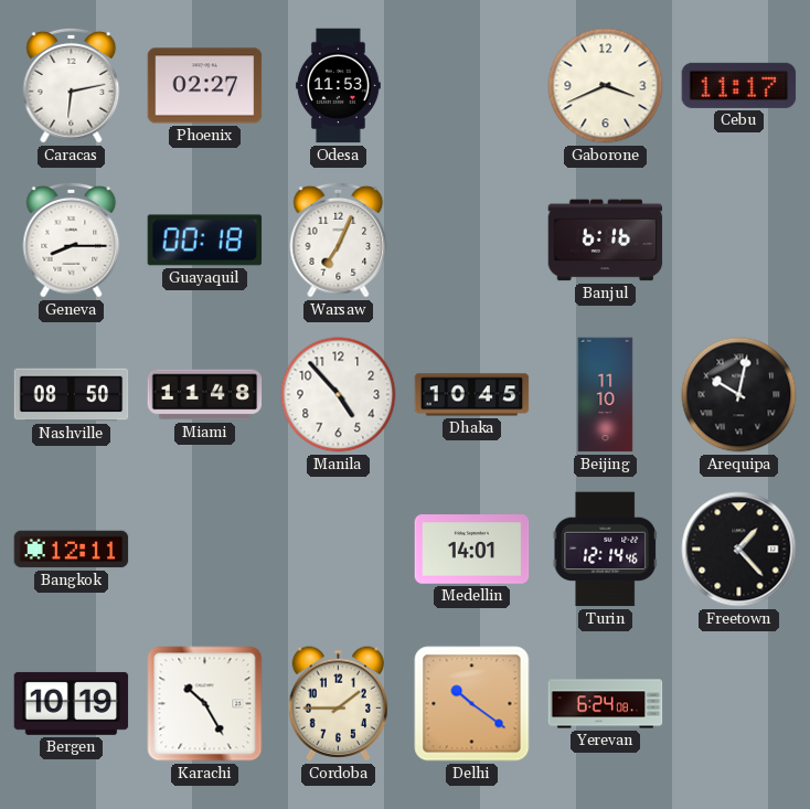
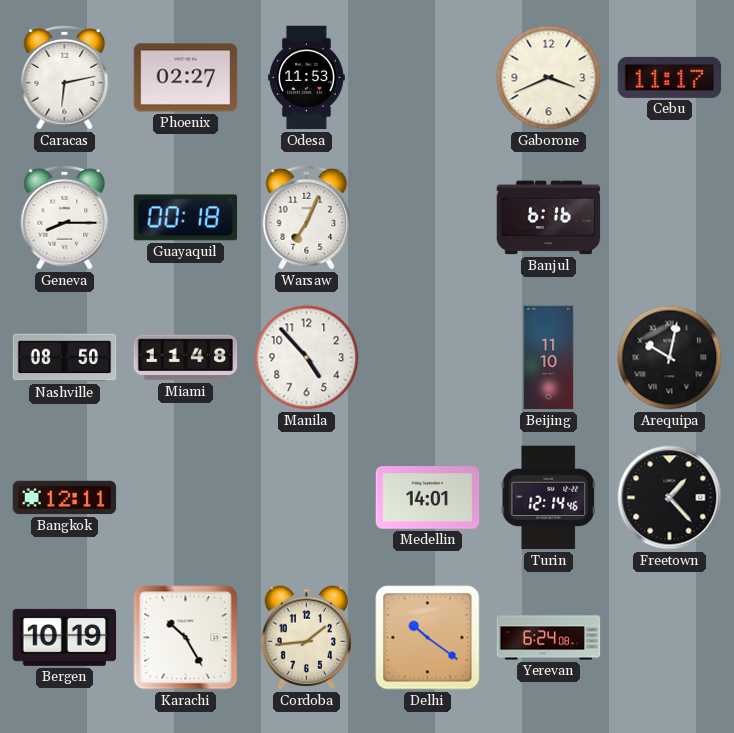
Dhaka: 10:45 -> none (472, 395)
Cordoba: 1:45 -> 1:44 (306, 638)
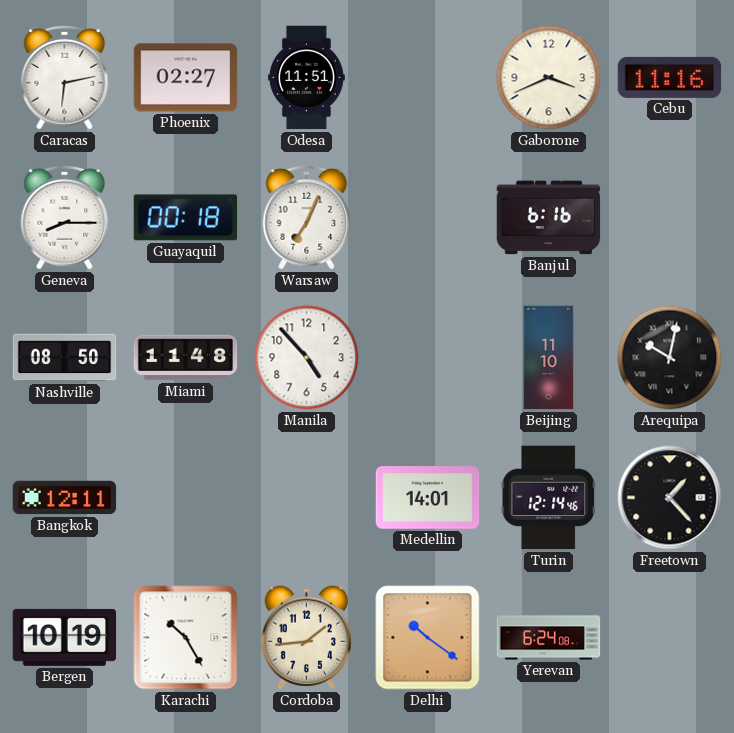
Odesa: 11:53 -> 11:51 (306, 78)
Cebu: 11:17 -> 11:16 (670, 77)
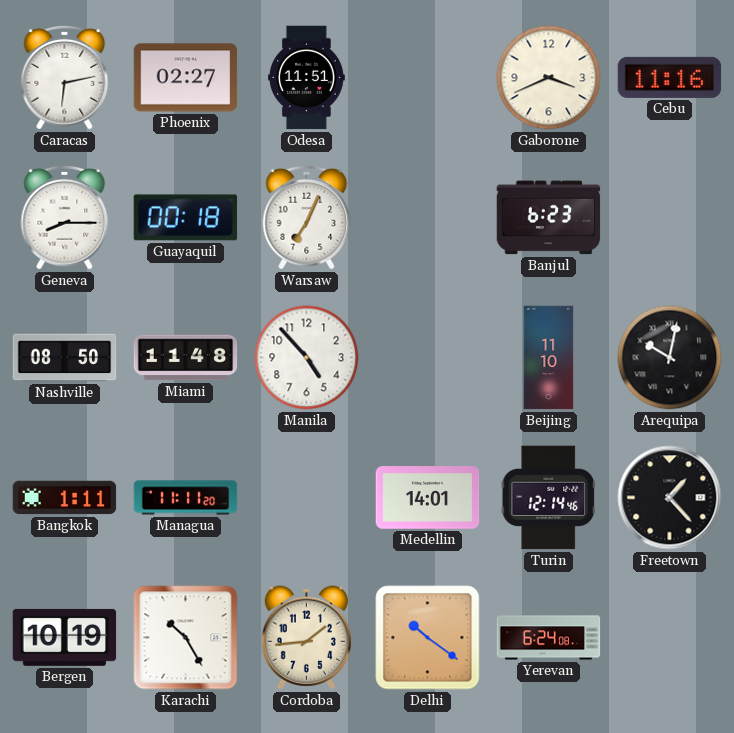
Banjul: 6:16 -> 6:23 (549, 218)
Bangkok: 12:11 -> 1:11 (65, 498)
Managua: none -> 11:11 (186, 498)
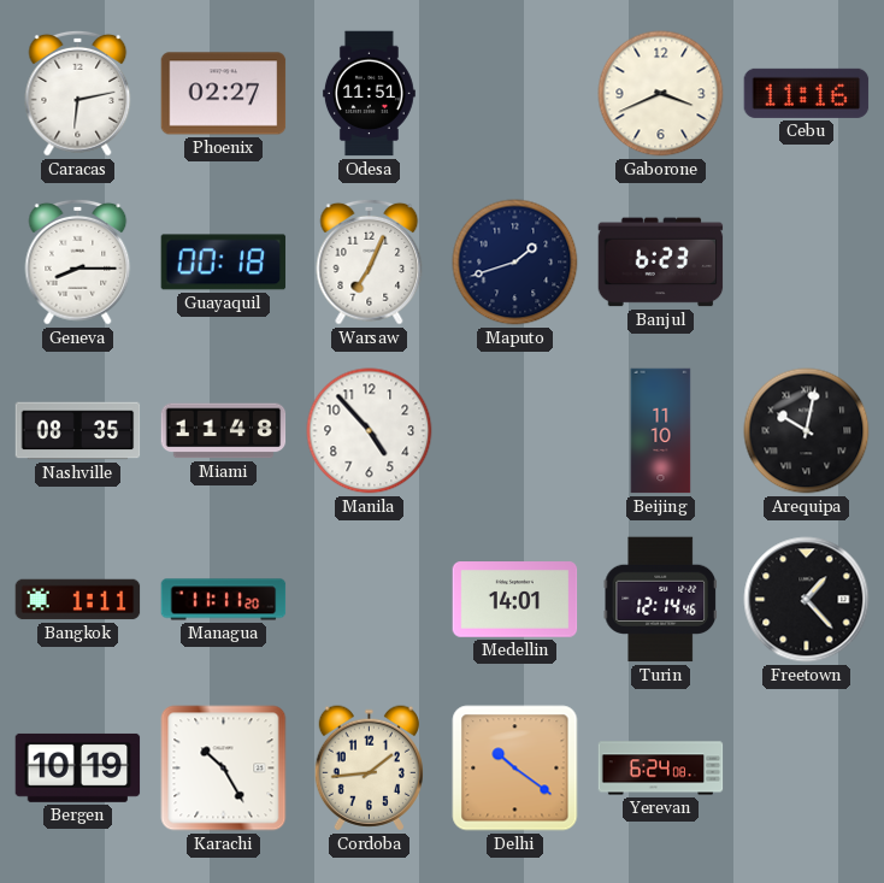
Maputo: none -> 1:42 (515, 263)
Nashville: 08:50 -> 08:35 (78, 431)
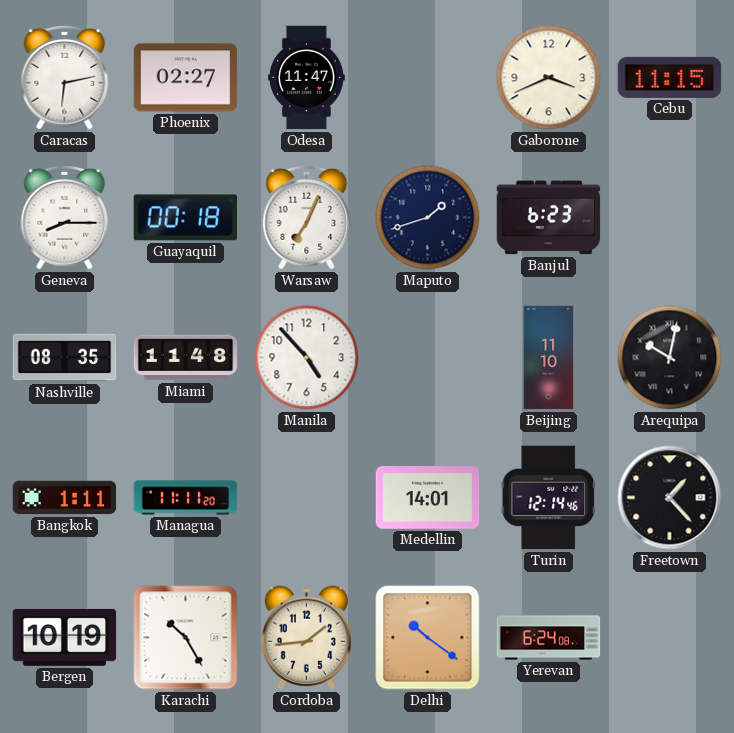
Odesa: 11:51 -> 11:47 (306, 78)
Cebu: 11:16 -> 11:15 (670, 77)
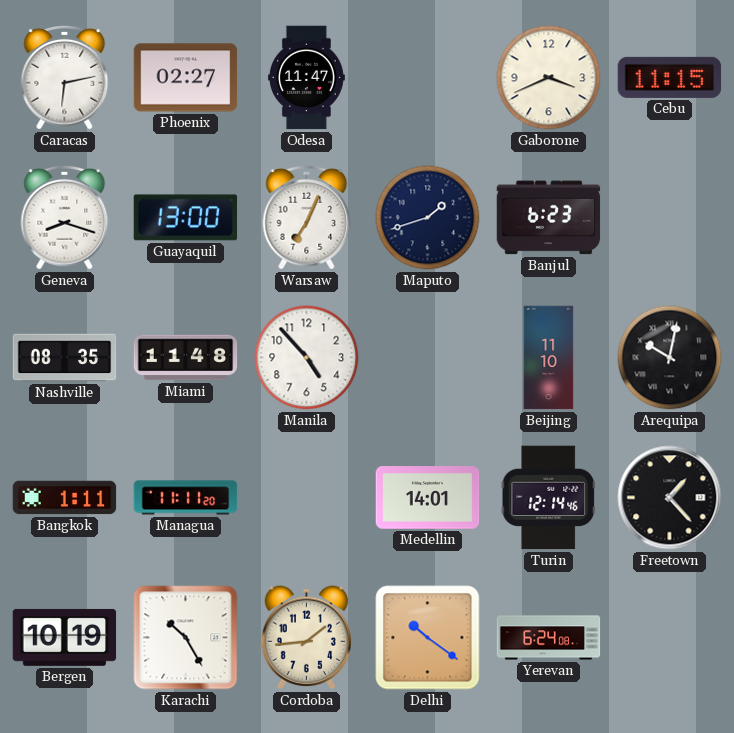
Geneva: 8:15 -> 8:18 (65, 217)
Guayaquil: 00:18 -> 13:00 (186, 218)
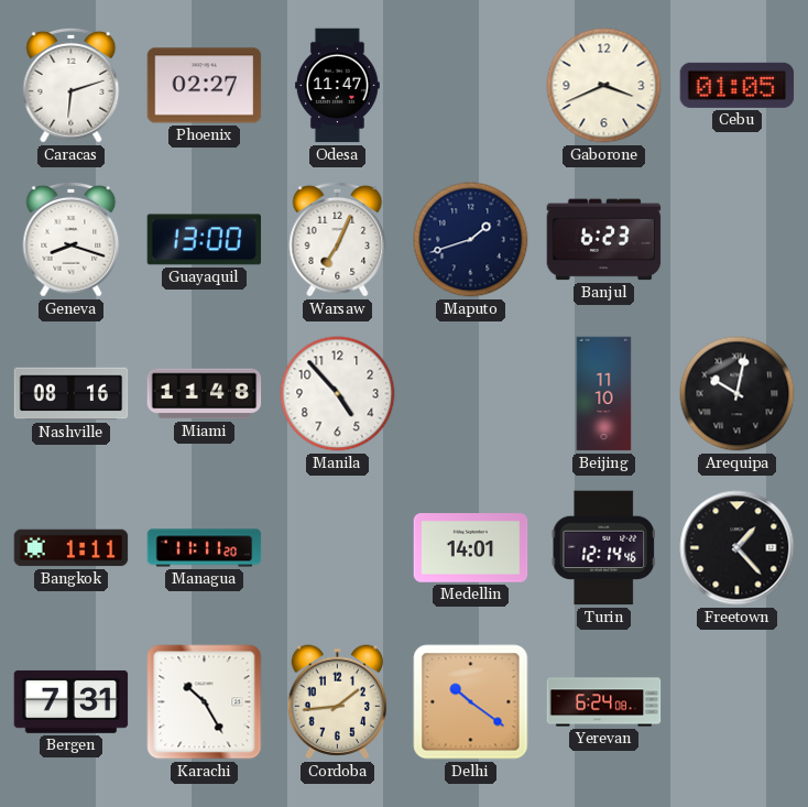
Caracas: 6:13 -> 6:12 (72, 85)
Cebu: 11:15 -> 01:05 (738, 85)
Nashville: 08:35 -> 08:16 (72, 394)
Bergen: 10:19 -> 7:31 (72, 701)
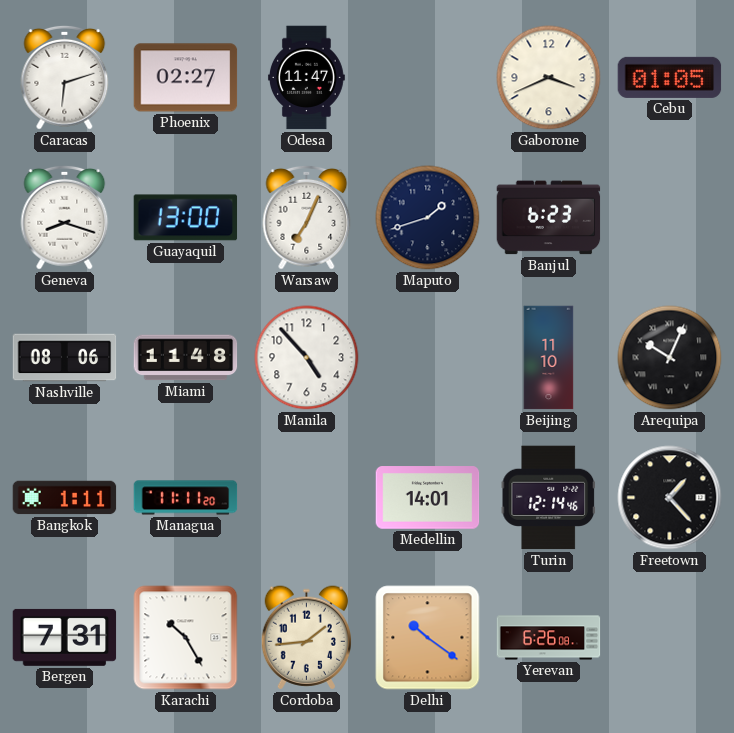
Nashville: 08:16 -> 08:06 (65, 358)
Arequipa: 10:02 -> 10:04 (670, 358)
Yerevan: 6:24 -> 6:26 (549, 638)
